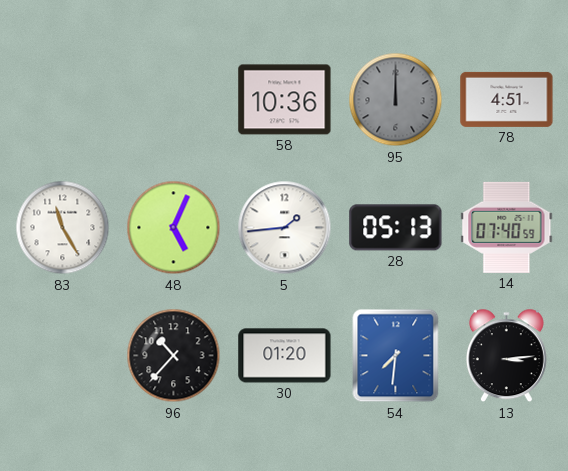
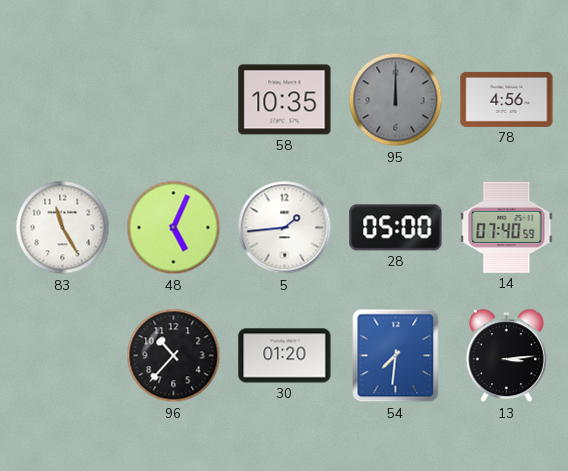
58: 10:36 -> 10:35 (285, 100)
78: 4:51 -> 4:56 (507, 99)
28: 05:13 -> 05:00 (396, 228)
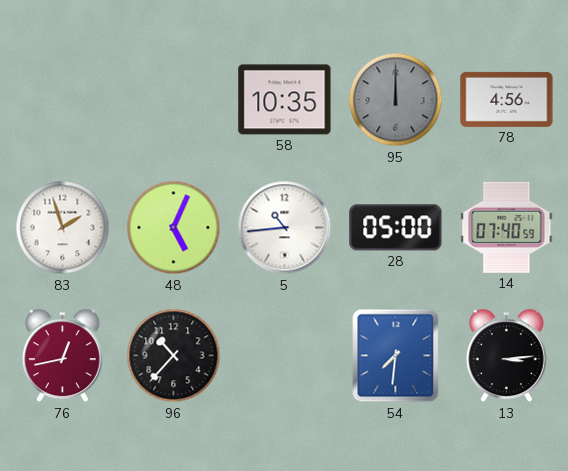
83: 11:25 -> 1:57 (63, 228)
5: 1:44 -> 10:44 (285, 228)
76: none -> 12:43 (62, 356)
30: 01:20 -> none (285, 356)
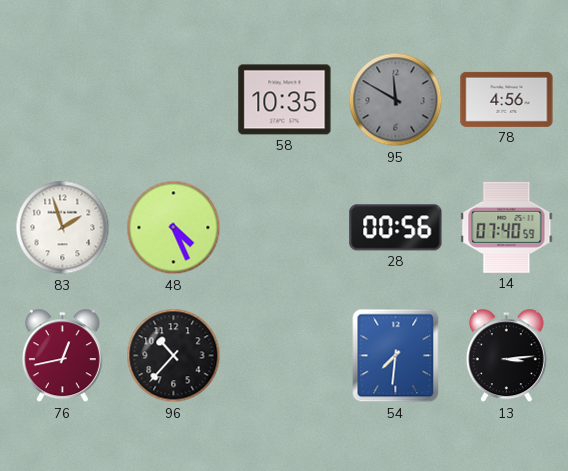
95: 12:00 -> 11:50 (396, 100)
48: 5:04 -> 4:26 (174, 228)
5: 10:44 -> none (285, 228)
28: 05:00 -> 00:56 (396, 228)
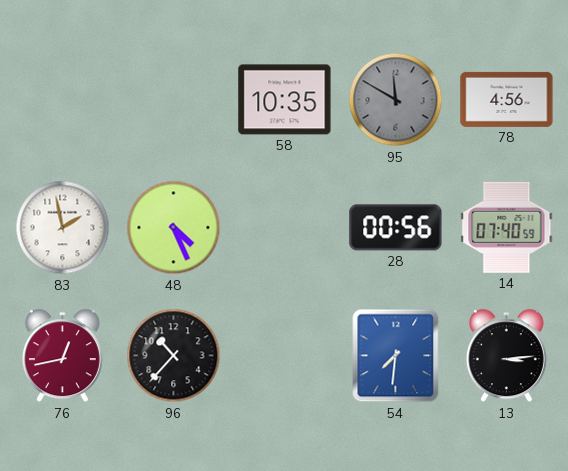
83: 1:57 -> 1:58 (63, 228)
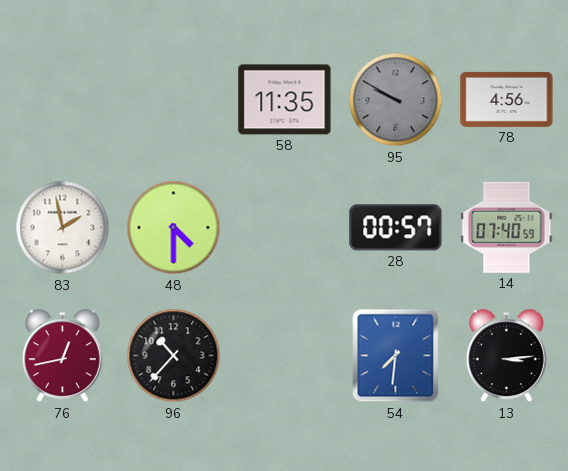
58: 10:35 -> 11:35 (285, 100)
95: 11:50 -> 9:50 (396, 100)
48: 4:26 -> 4:30 (174, 228)
28: 00:56 -> 00:57 (396, 228)
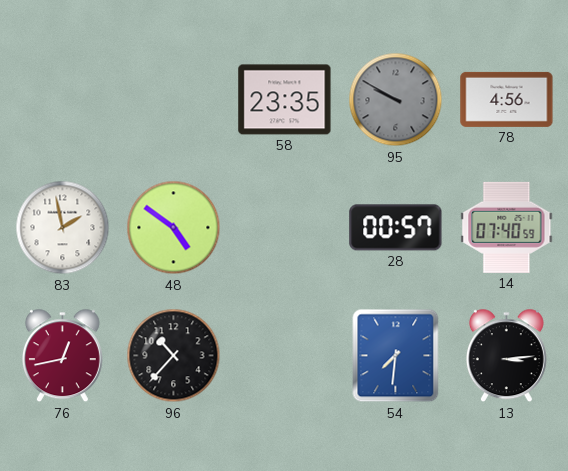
58: 11:35 -> 23:35 (285, 100)
48: 4:30 -> 4:51 (174, 228)
